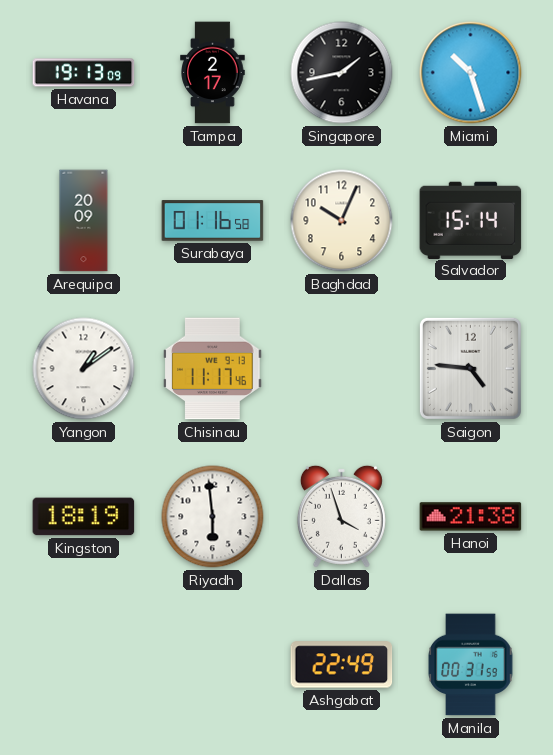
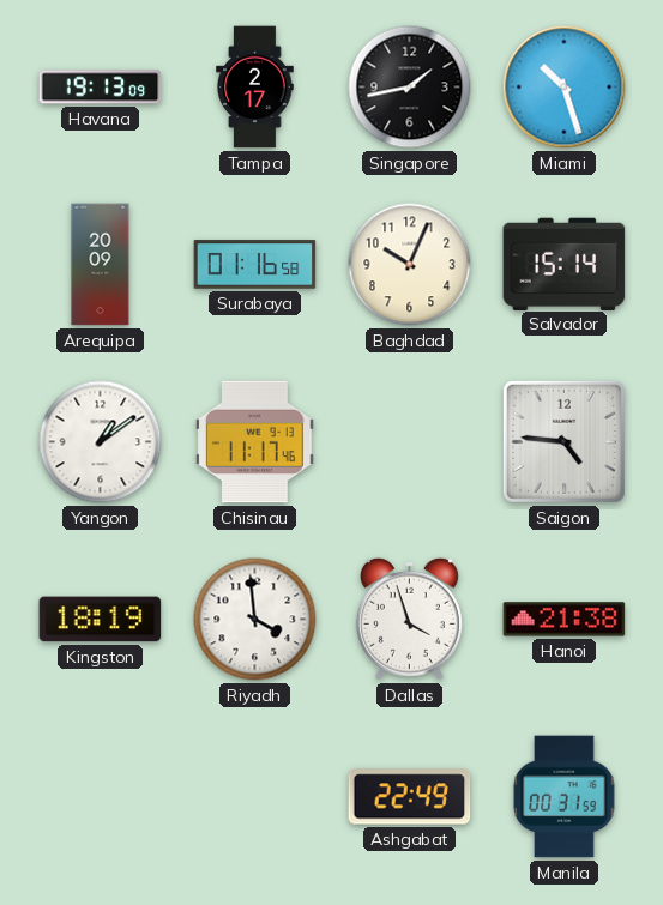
Riyadh: 5:59 -> 3:59 (255, 620)
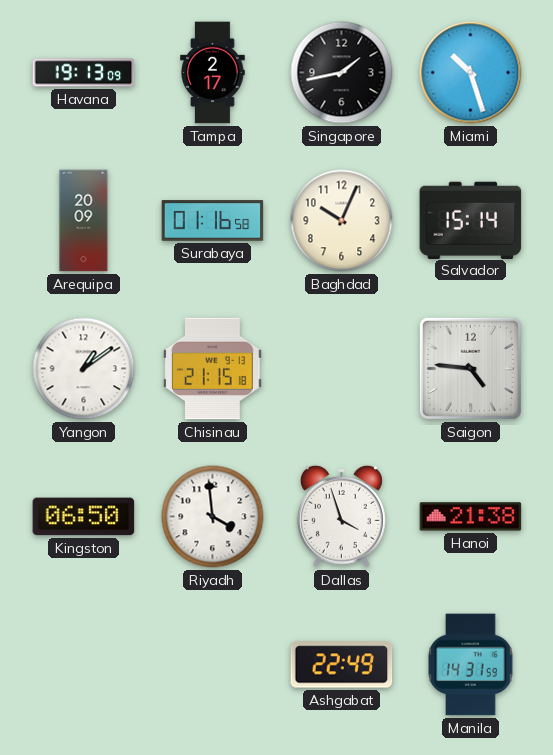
Chisinau: 11:17 -> 21:15 (213, 369)
Kingston: 18:19 -> 06:50 (84, 517)
Manila: 00:31 -> 14:31 (471, 665)
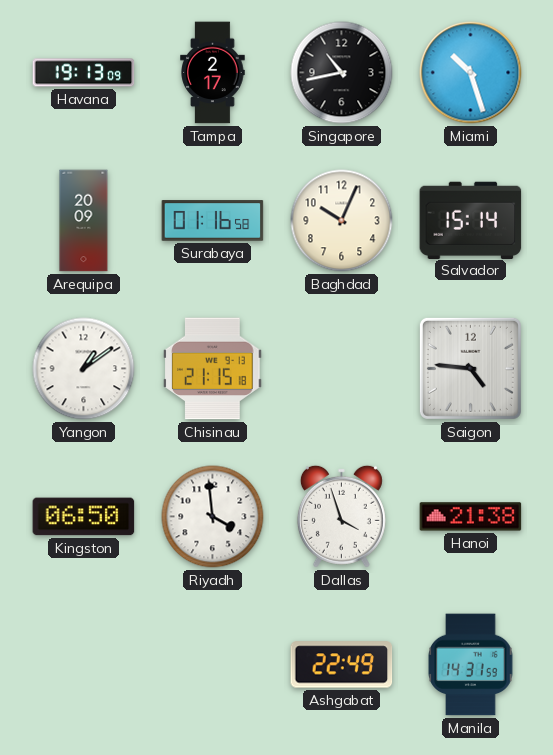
Singapore: 1:43 -> 10:43 (342, 73)
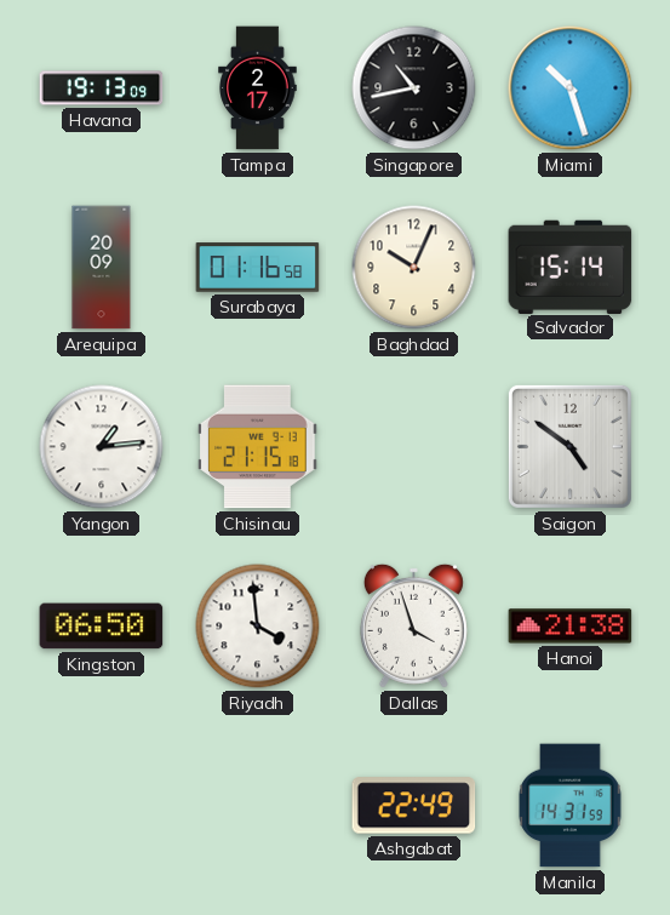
Yangon: 1:09 -> 1:14 (102, 447)
Saigon: 4:46 -> 4:51 (569, 446)
